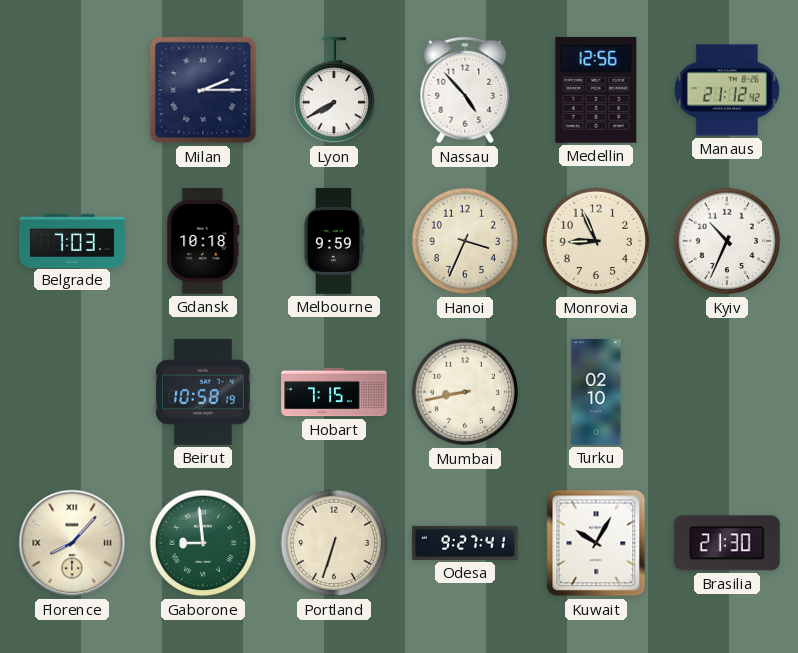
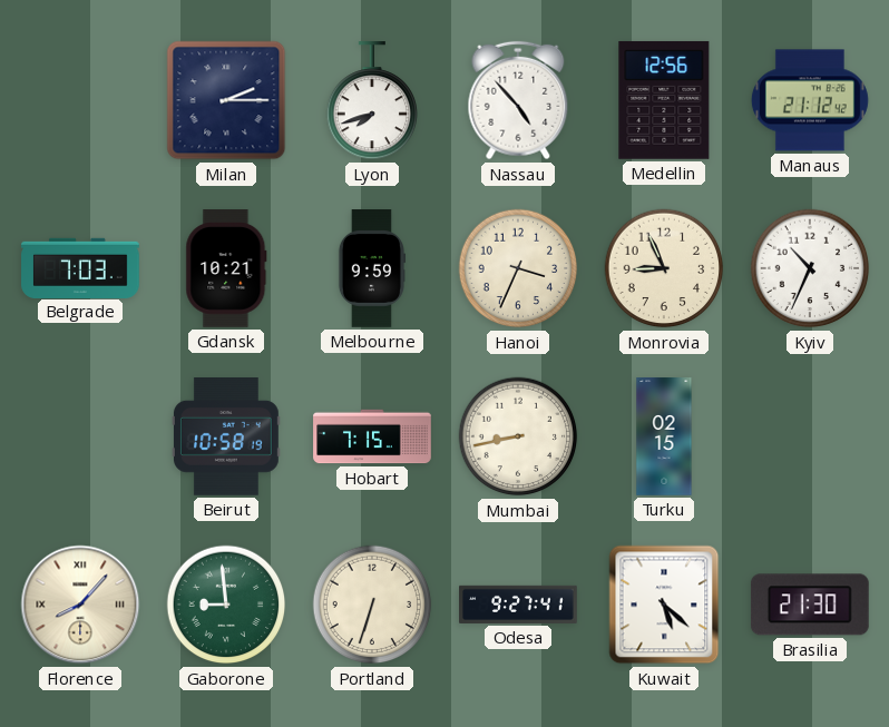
Lyon: 7:40 -> 7:42 (371, 101)
Gdansk: 10:18 -> 10:21 (226, 268)
Turku: 02:10 -> 02:15 (664, 436)
Kuwait: 10:05 -> 5:22 (664, 605)
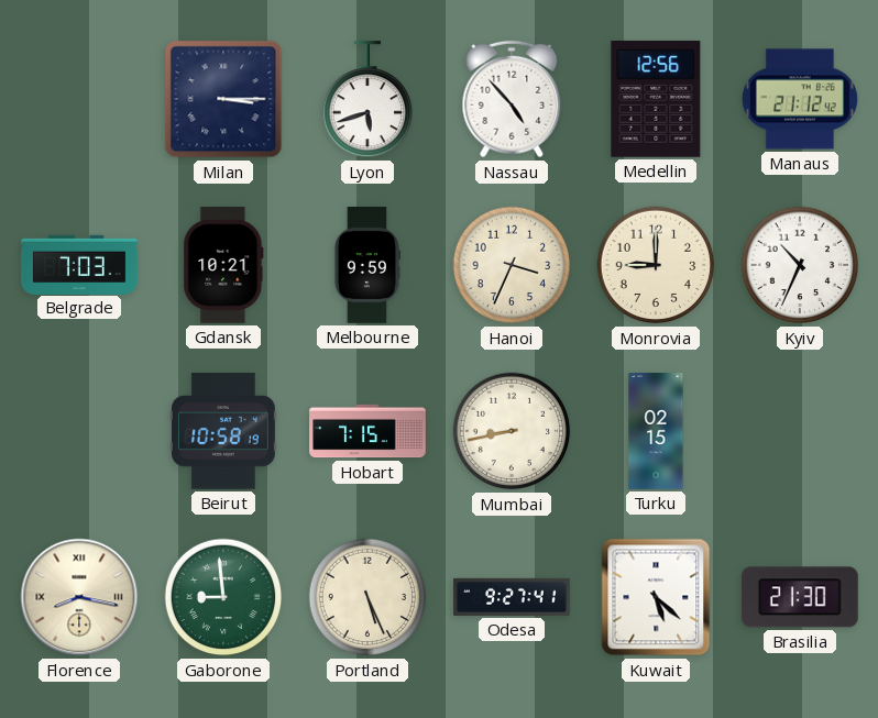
Milan: 2:15 -> 3:15 (223, 99)
Lyon: 7:42 -> 5:42 (366, 100)
Monrovia: 8:56 -> 9:00 (656, 265)
Florence: 8:07 -> 8:17 (79, 597)
Portland: 6:33 -> 5:26 (367, 597)
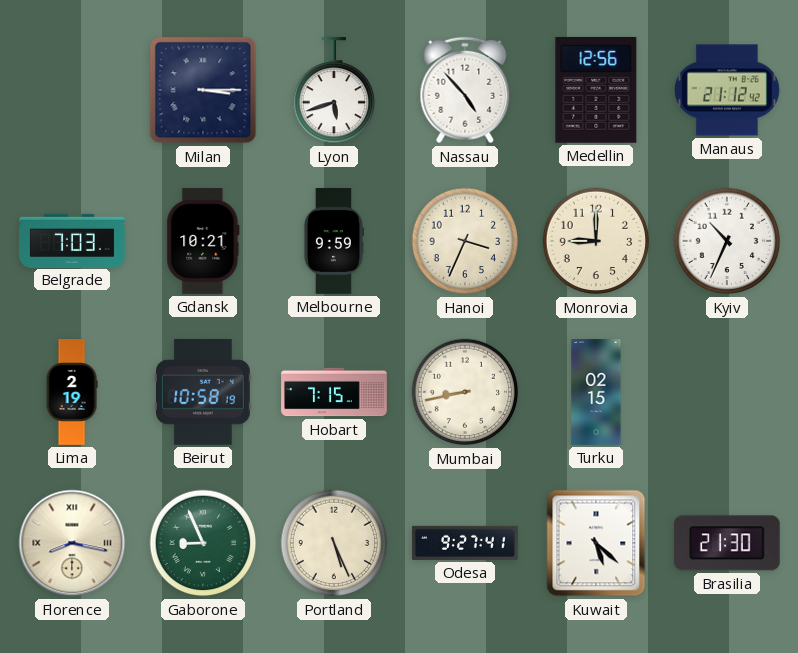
Lima: none -> 2:19 (72, 392)
Gaborone: 8:59 -> 8:56 (203, 543)
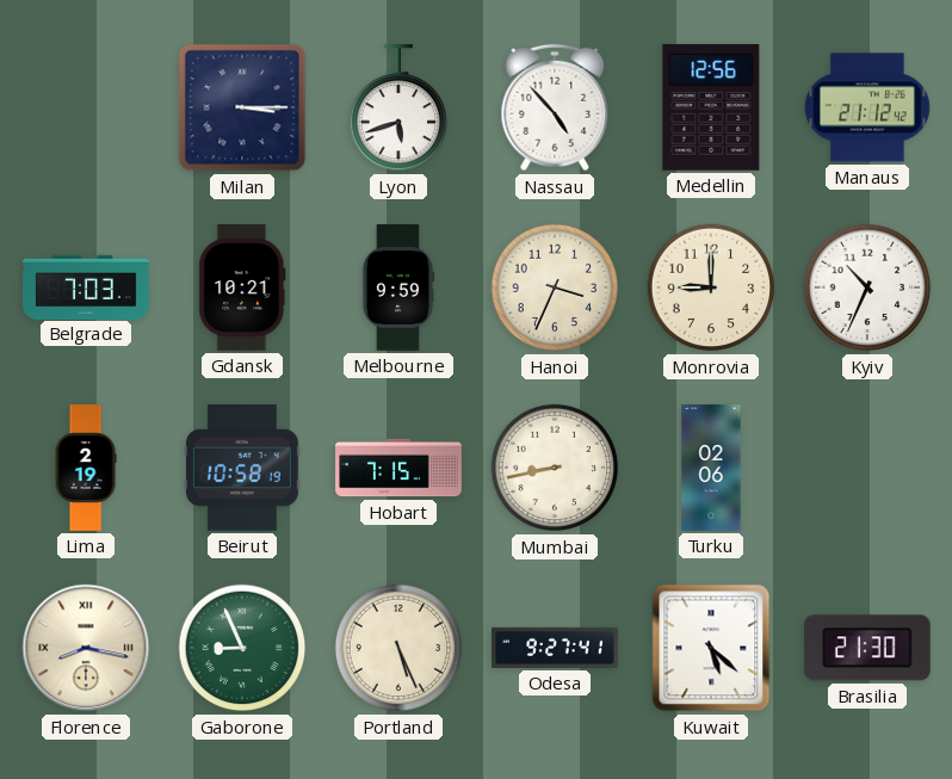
Turku: 02:15 -> 02:06 (711, 468)
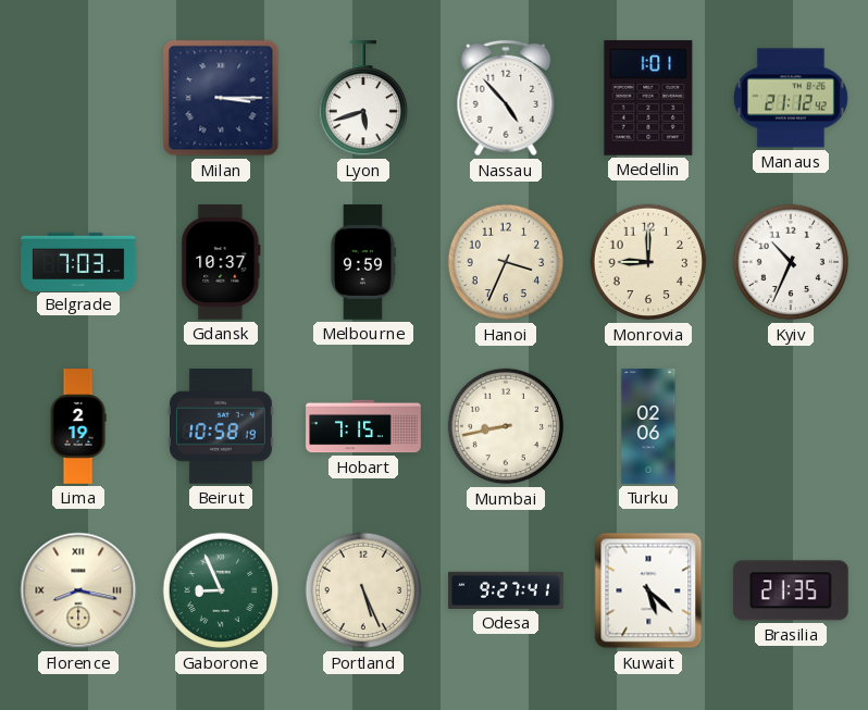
Medellin: 12:56 -> 1:01 (648, 98)
Gdansk: 10:21 -> 10:37 (221, 262)
Brasilia: 21:30 -> 21:35 (791, 590)
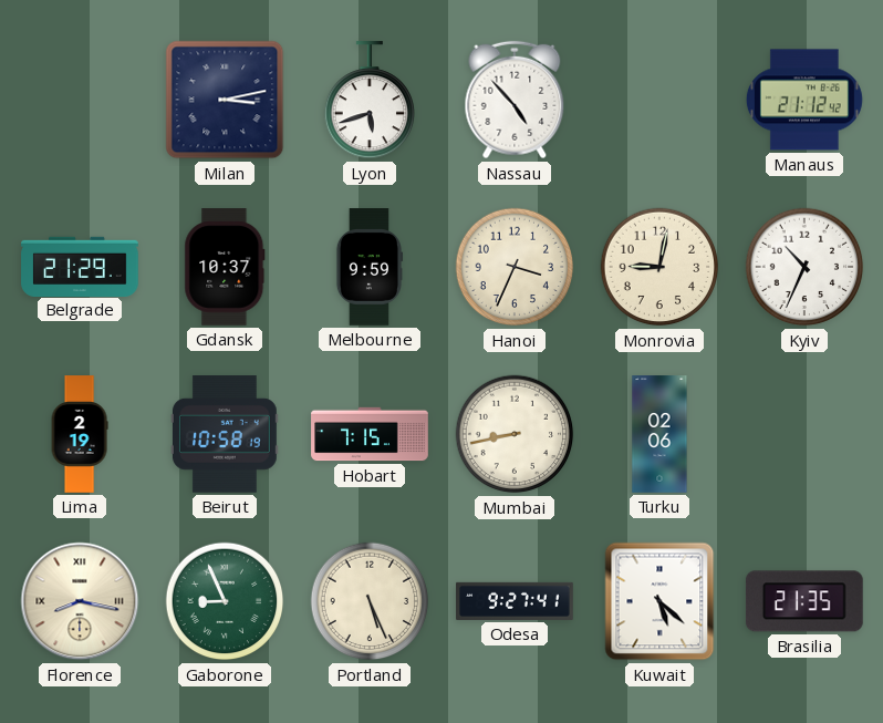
Milan: 3:15 -> 3:13 (225, 100)
Medellin: 1:01 -> none (648, 98)
Belgrade: 7:03 -> 21:29 (80, 266)
Monrovia: 9:00 -> 9:02 (659, 267)
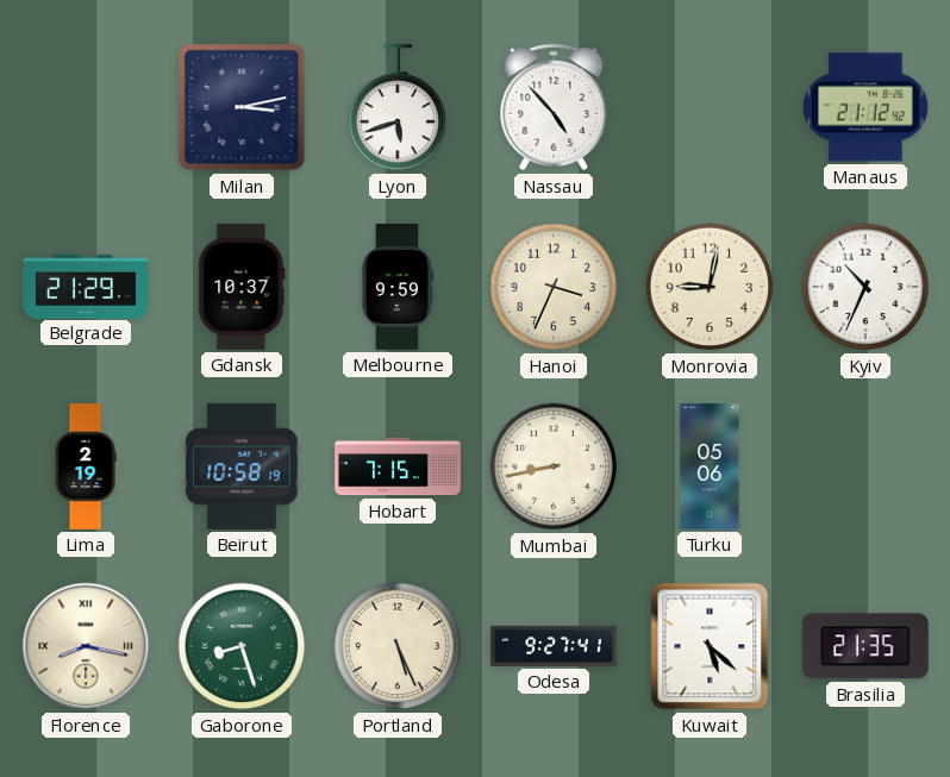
Turku: 02:06 -> 05:06 (710, 466)
Gaborone: 8:56 -> 8:27 (242, 646)
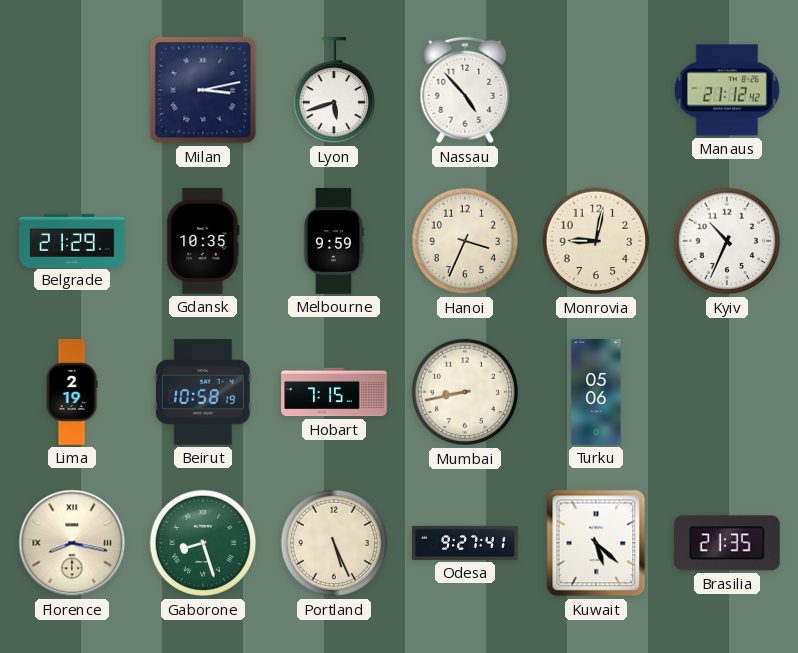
Gdansk: 10:37 -> 10:35 (203, 241)
